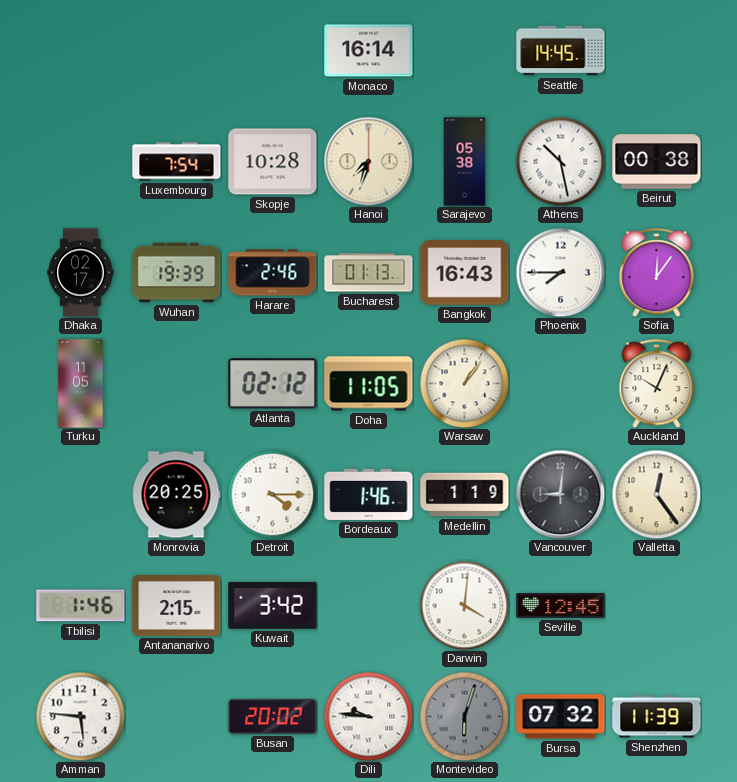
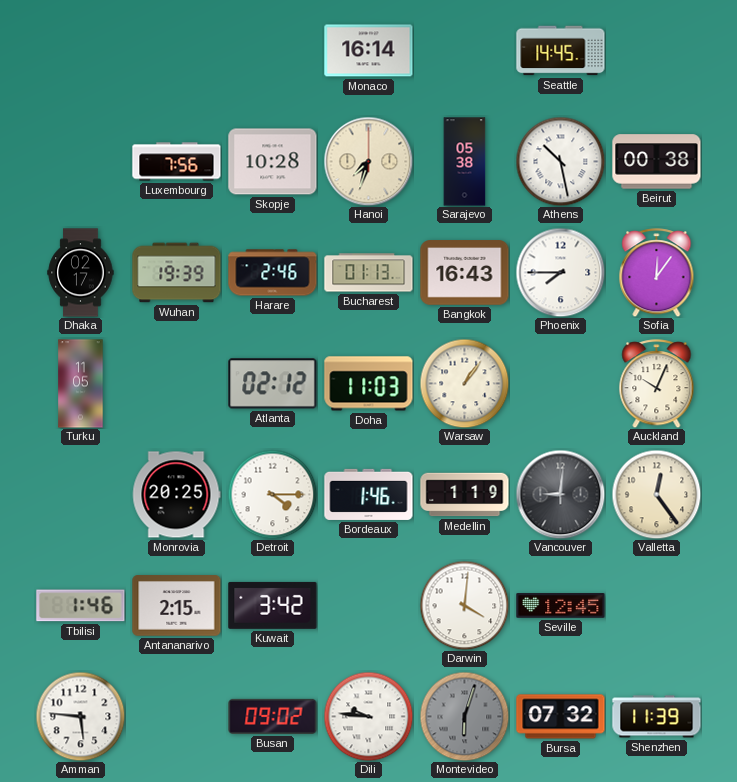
Luxembourg: 7:54 -> 7:56 (177, 162)
Doha: 11:05 -> 11:03 (369, 384)
Busan: 20:02 -> 09:02 (273, 716)
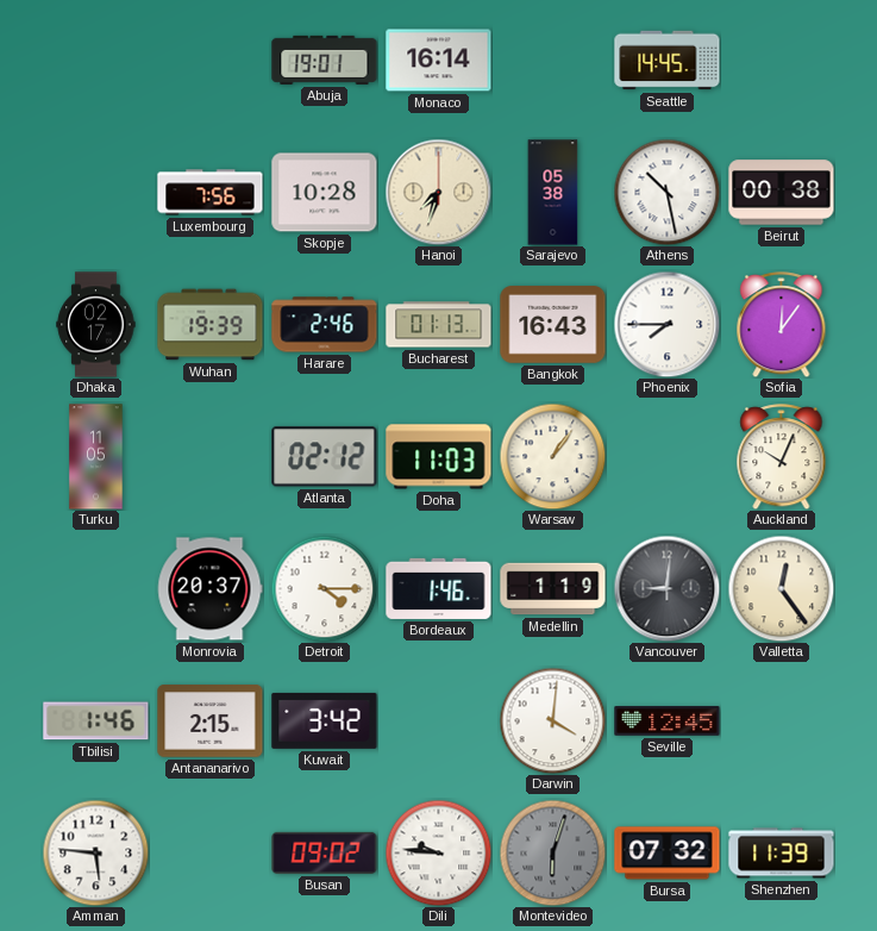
Abuja: none -> 19:01 (325, 60)
Monrovia: 20:25 -> 20:37 (209, 589)
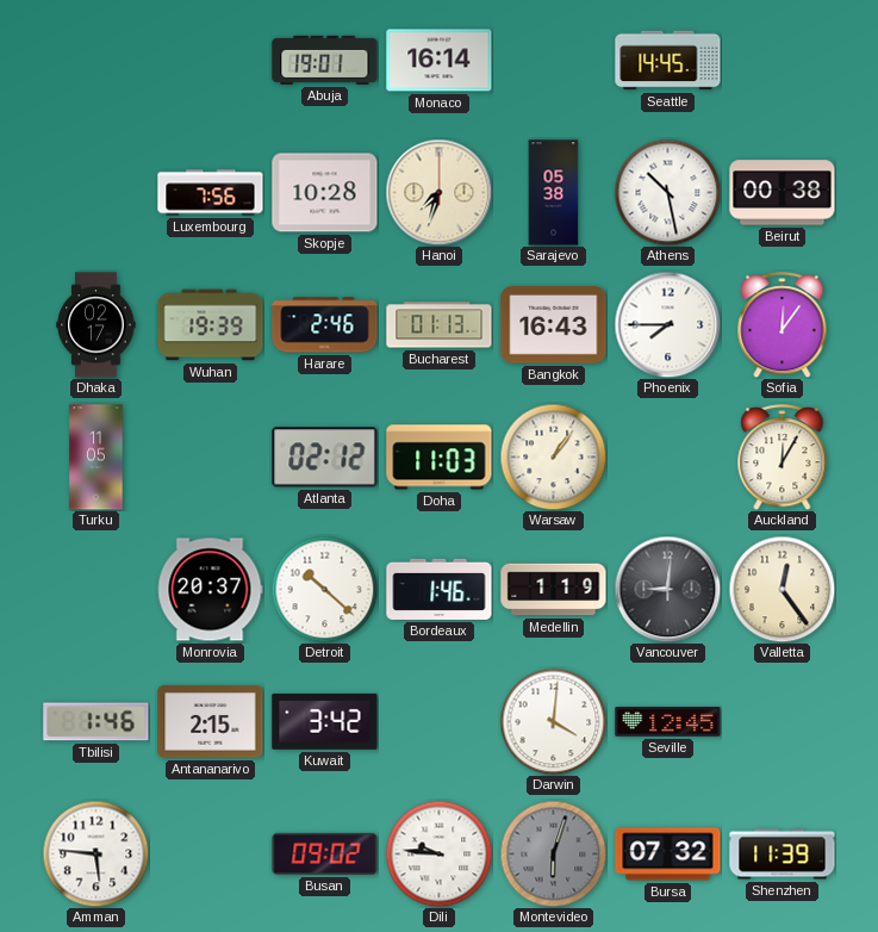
Auckland: 10:04 -> 12:05 (783, 458)
Detroit: 4:15 -> 10:22 (324, 589)
